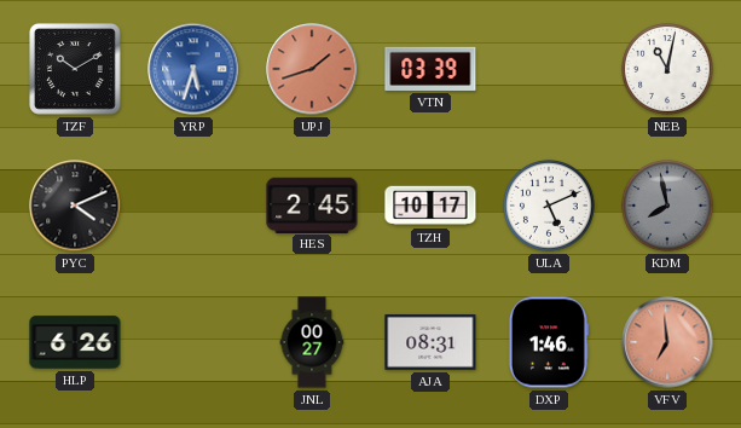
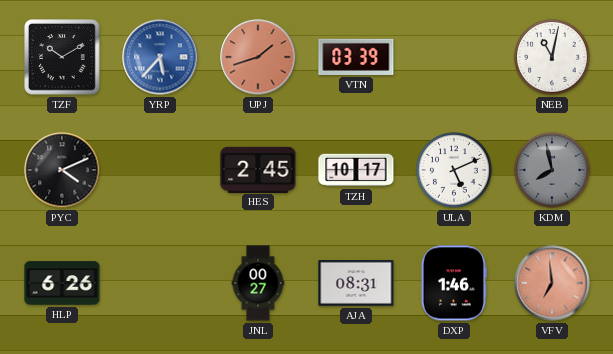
YRP: 5:33 -> 5:37 (160, 57)
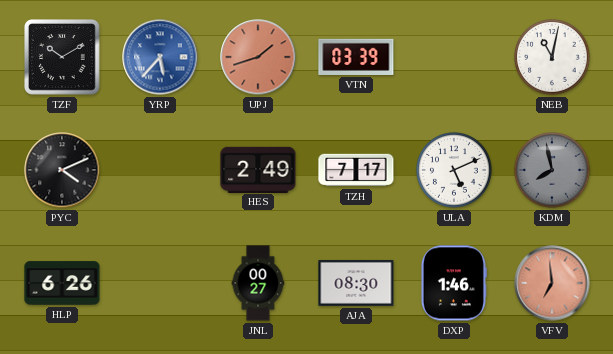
HES: 2:45 -> 2:49 (258, 169)
TZH: 10:17 -> 7:17 (356, 170)
AJA: 08:31 -> 08:30 (356, 283)
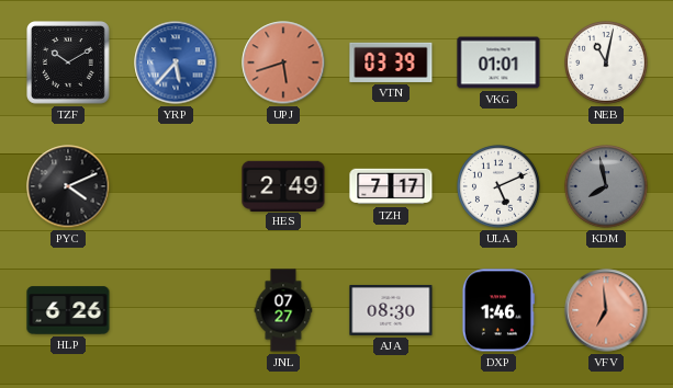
UPJ: 1:42 -> 5:42 (283, 62)
VKG: none -> 01:01 (498, 62)
JNL: 00:27 -> 07:27 (283, 310)
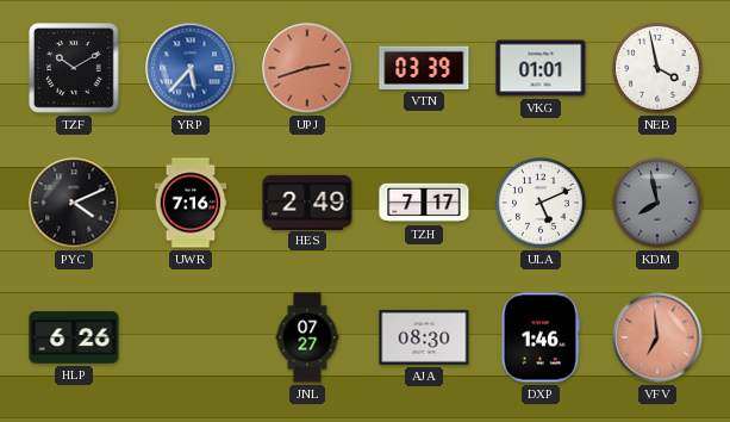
UPJ: 5:42 -> 2:42 (307, 68)
NEB: 11:02 -> 3:58 (657, 68)
UWR: none -> 7:16 (191, 203)
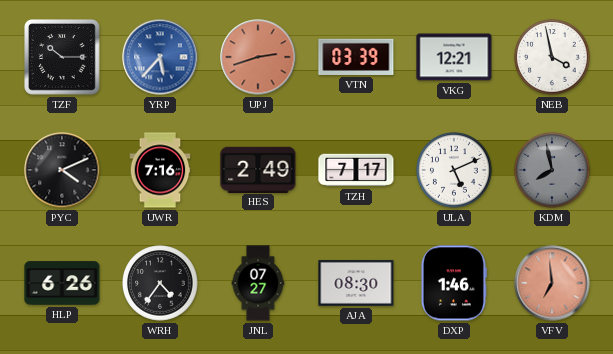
TZF: 10:10 -> 10:15 (63, 58)
VKG: 01:01 -> 12:21 (454, 57)
WRH: none -> 4:36 (160, 283)
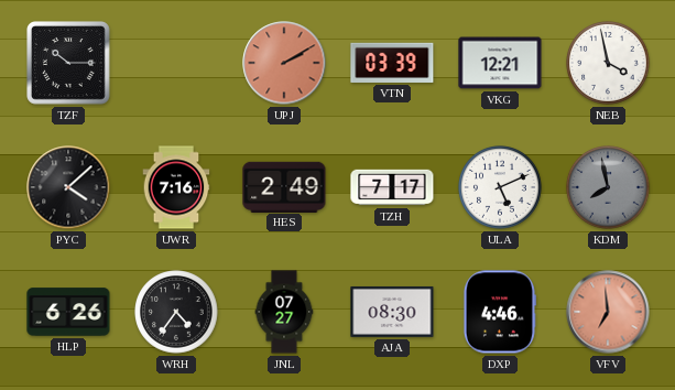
YRP: 5:37 -> none (160, 57)
UPJ: 2:42 -> 2:10 (284, 63)
PYC: 4:11 -> 4:08 (68, 187)
DXP: 1:46 -> 4:46 (499, 312)
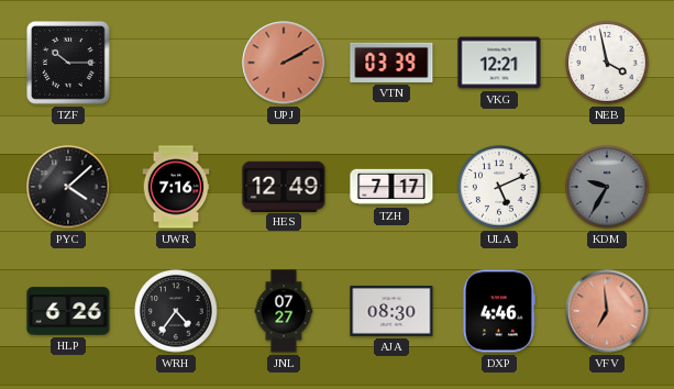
HES: 2:49 -> 12:49 (284, 186)
KDM: 7:58 -> 9:35 (607, 187)
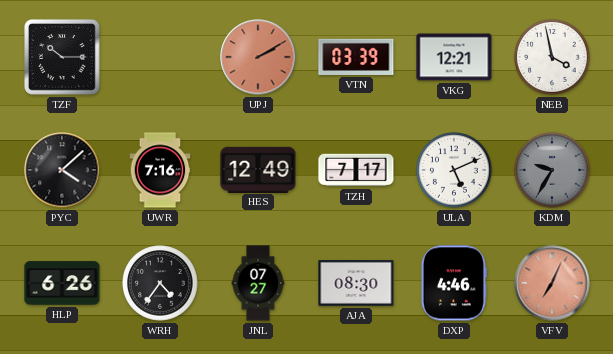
VFV: 6:59 -> 7:04 (552, 283)
